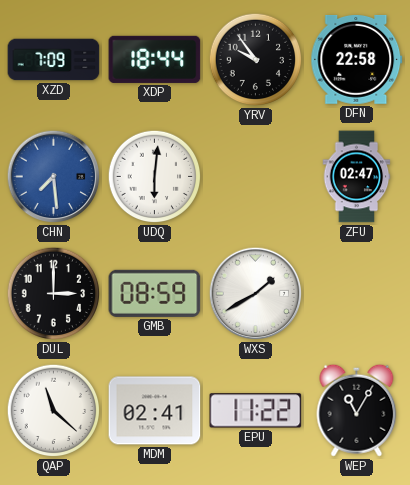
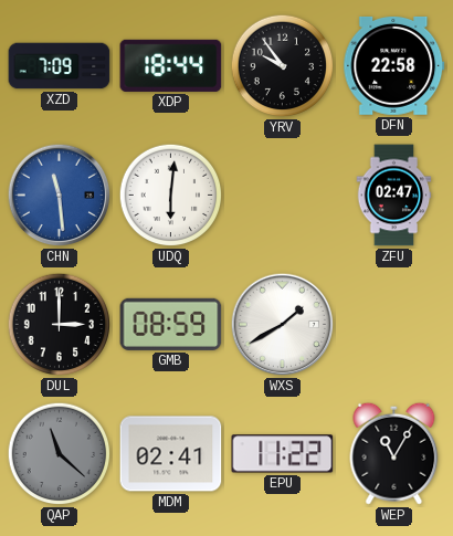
CHN: 7:29 -> 11:29 (60, 196)
QAP dial: white -> grey (60, 454)
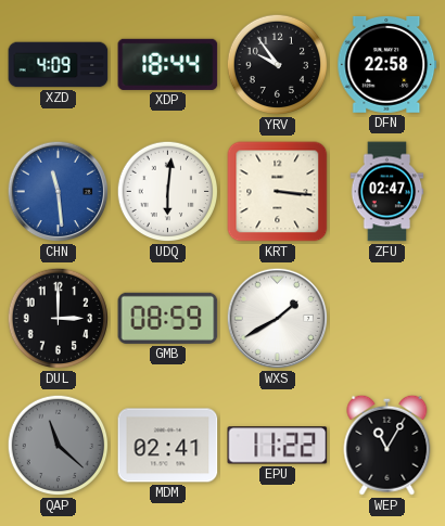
XZD: 7:09 -> 4:09 (59, 65)
KRT: none -> 3:16 (278, 192)
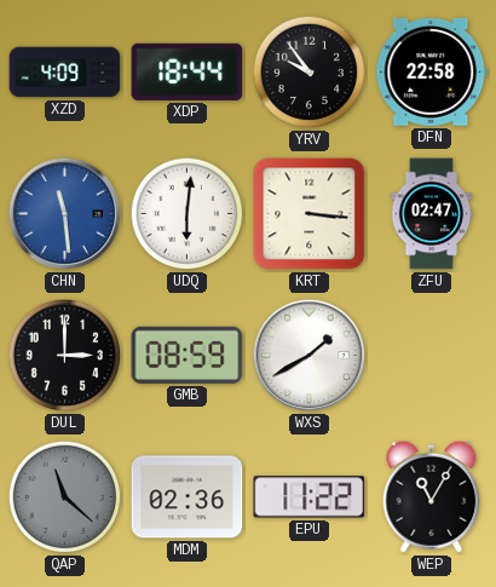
MDM: 02:41 -> 02:36 (188, 497)
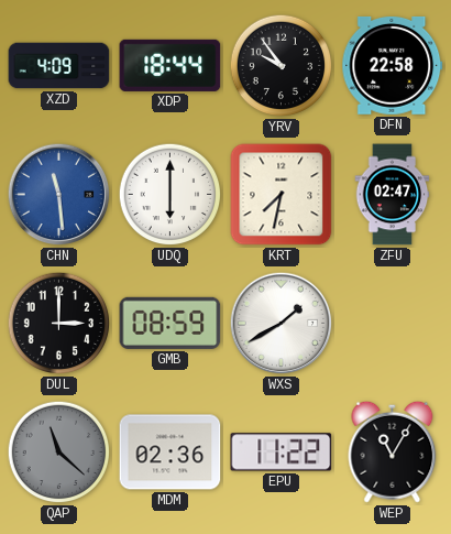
UDQ: 6:01 -> 6:00 (170, 195)
KRT: 3:16 -> 7:32 (282, 195)
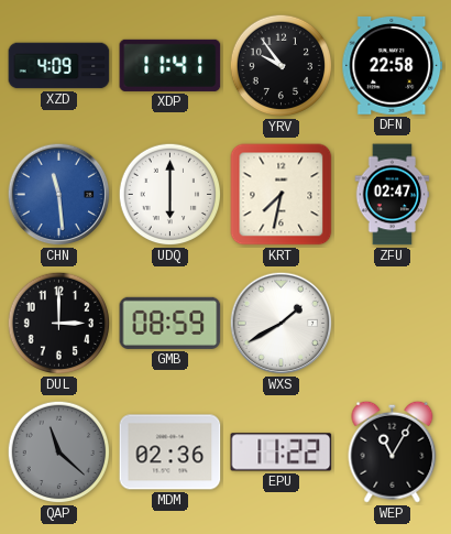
XDP: 18:44 -> 11:41 (170, 65)
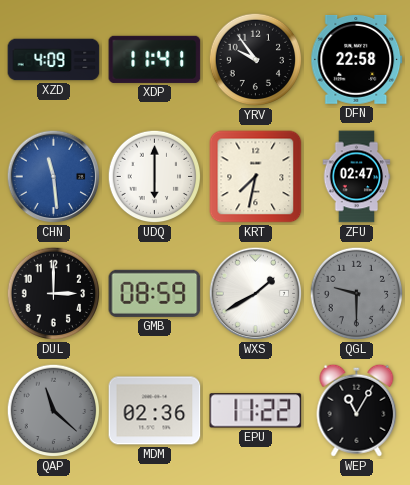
QGL: none -> 9:30 (357, 294)
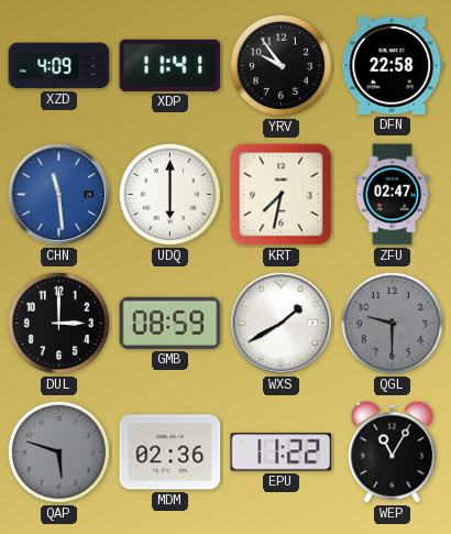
QAP: 11:22 -> 5:48 (59, 453)
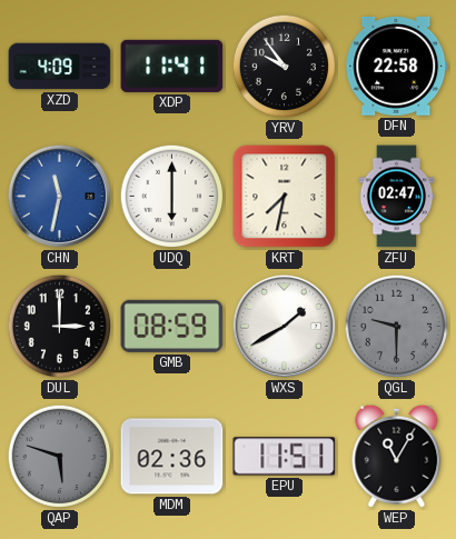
CHN: 11:29 -> 11:32 (60, 197)
EPU: 11:22 -> 11:51 (285, 457)
